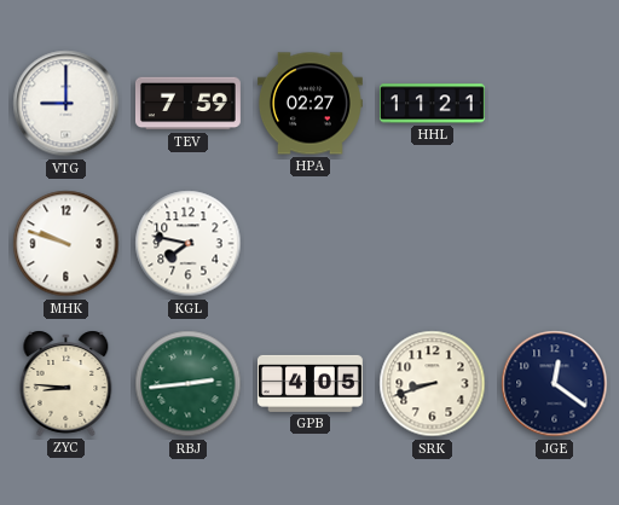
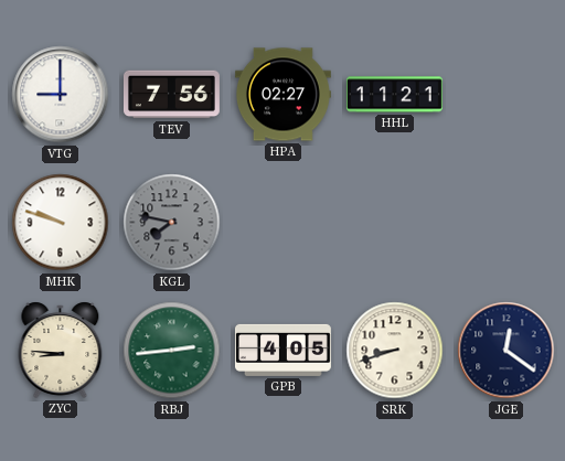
TEV: 7:59 -> 7:56 (171, 95)
KGL dial: white -> grey (172, 223)
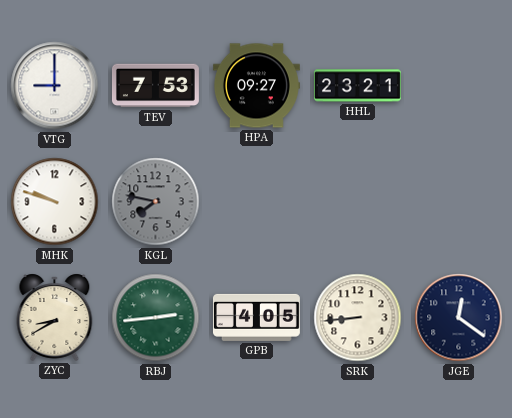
TEV: 7:56 -> 7:53 (155, 86)
HPA: 02:27 -> 09:27 (256, 86)
HHL: 11:21 -> 23:21 (357, 86)
ZYC: 8:46 -> 8:40 (55, 317)
SRK: 8:42 -> 8:44 (358, 318)
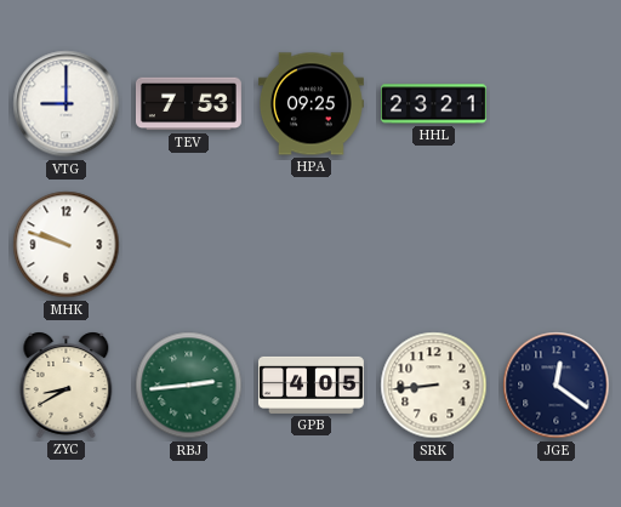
HPA: 09:27 -> 09:25 (310, 104)
KGL: 7:47 -> none (156, 202)
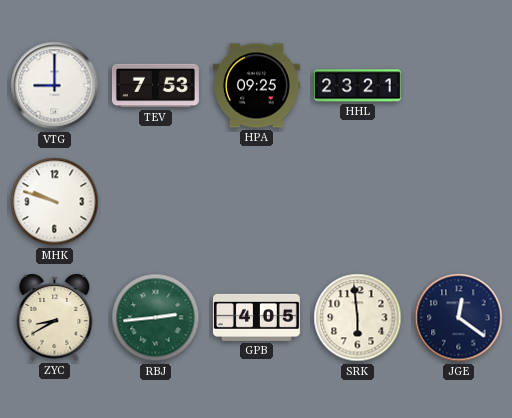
SRK: 8:44 -> 5:59 (358, 318)
